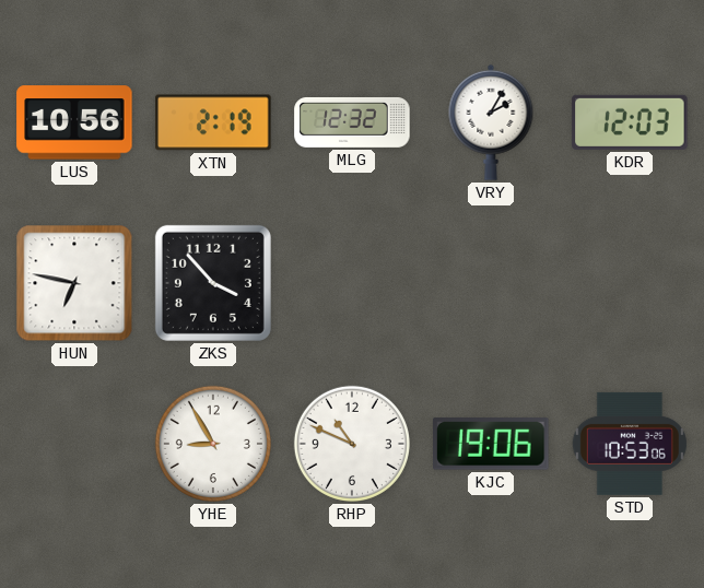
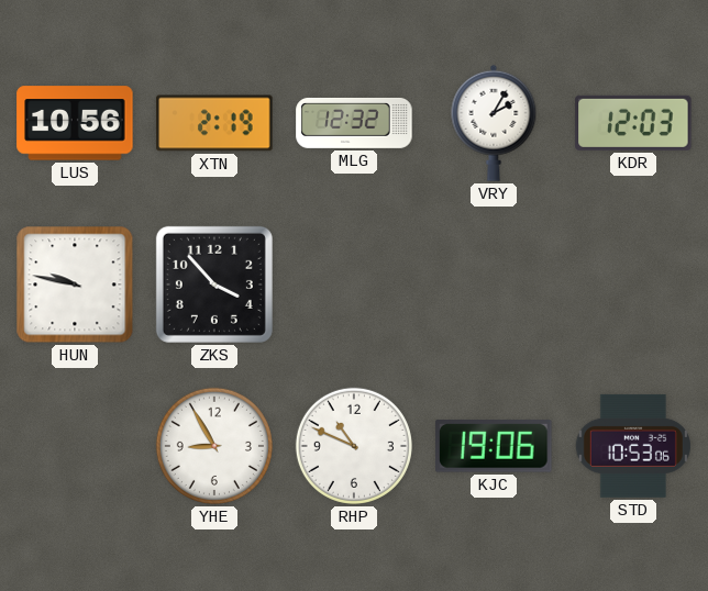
HUN: 6:47 -> 9:47 (75, 285)
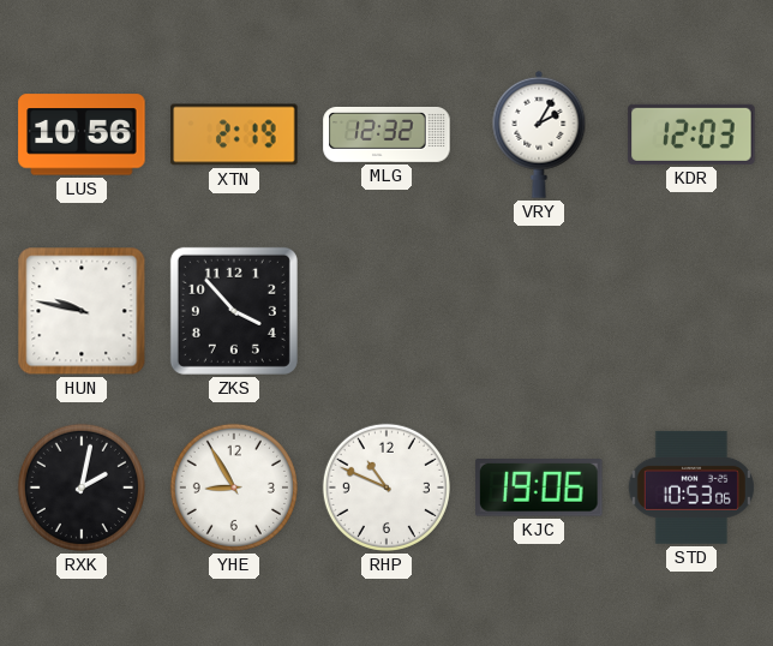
RXK: none -> 2:02 (82, 488)
